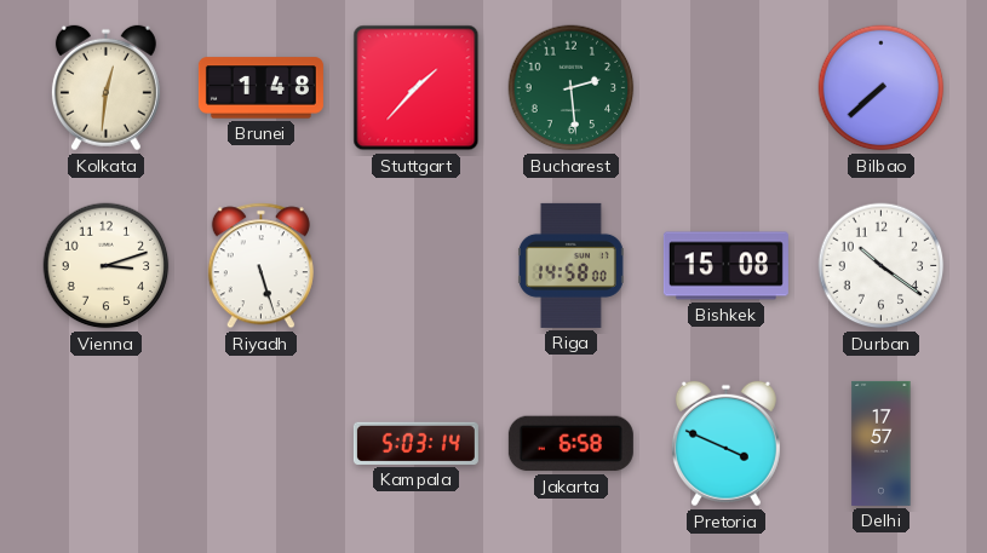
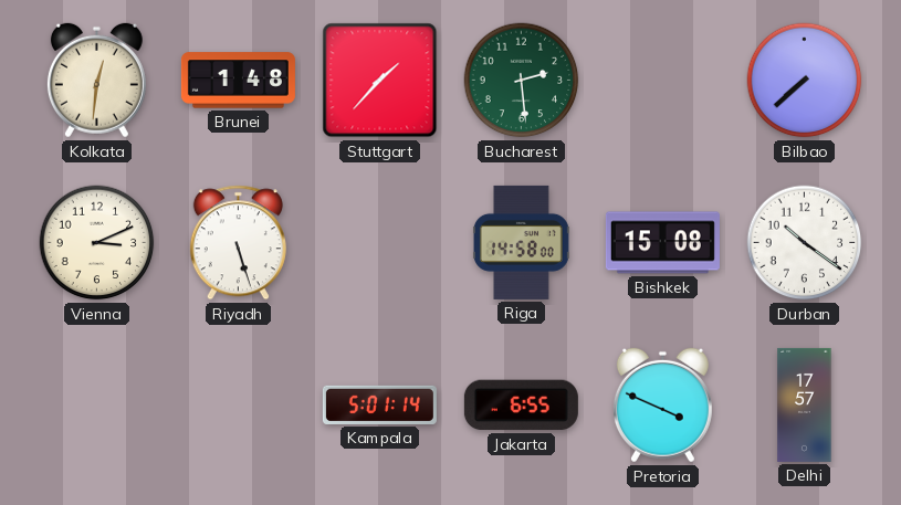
Vienna: 3:12 -> 3:11 (97, 243)
Kampala: 5:03 -> 5:01 (379, 404)
Jakarta: 6:58 -> 6:55 (521, 406)
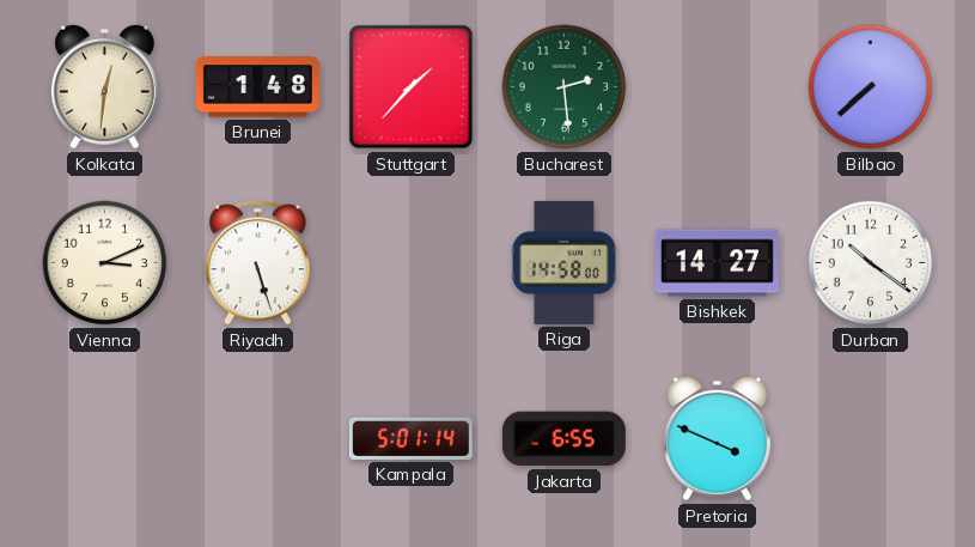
Bishkek: 15:08 -> 14:27 (717, 263)
Delhi: 17:57 -> none (805, 404)
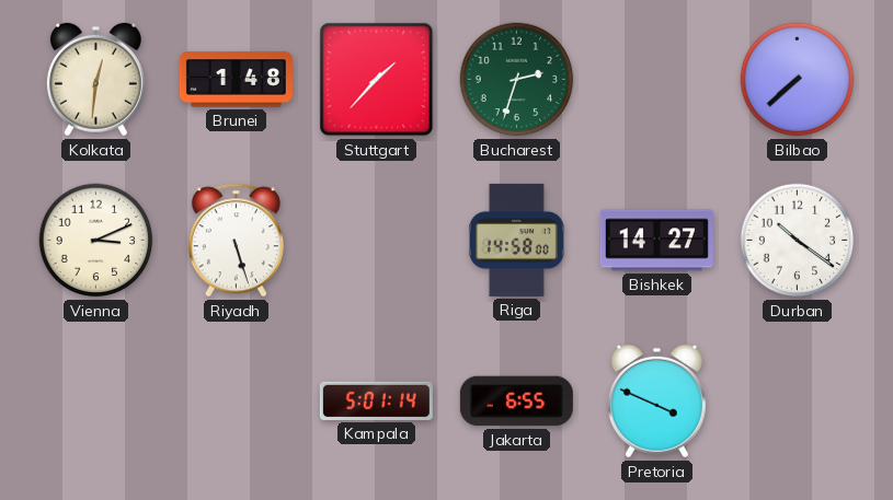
Bucharest: 2:29 -> 2:33 (517, 80)
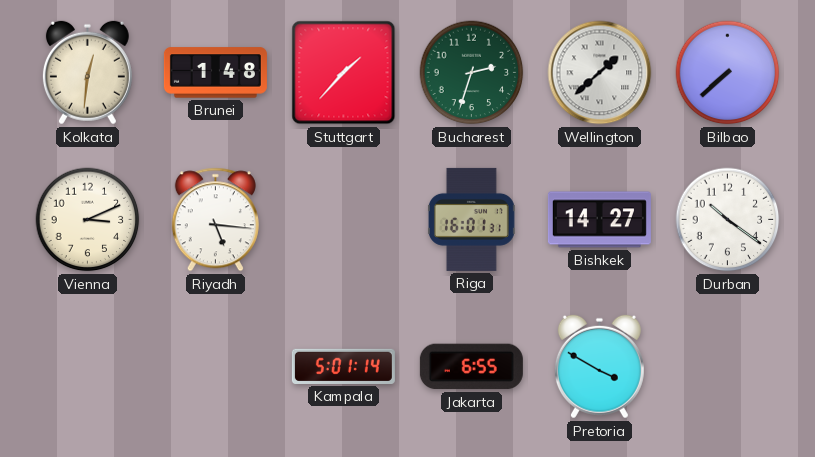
Wellington: none -> 1:38 (600, 73)
Riyadh: 5:27 -> 5:16 (215, 220)
Riga: 14:58 -> 16:01 (471, 219)
Pretoria: 3:49 -> 3:50 (599, 367)
